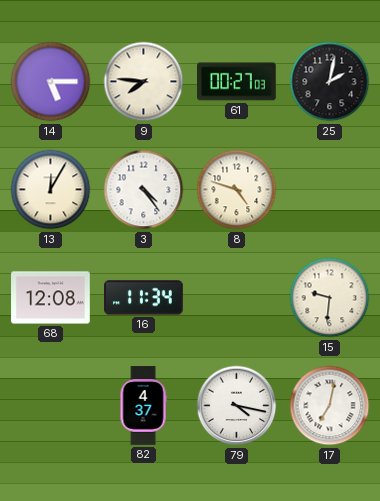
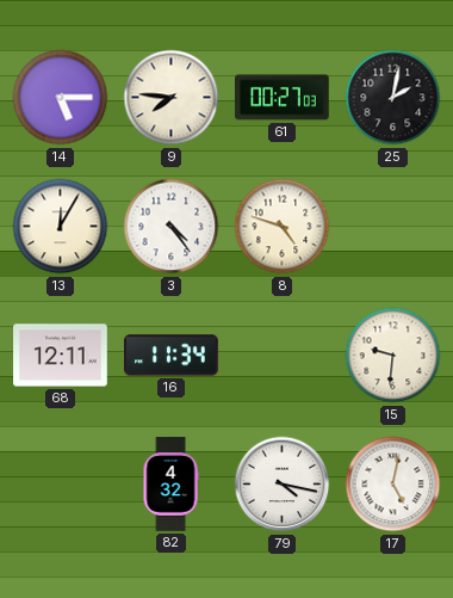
68: 12:08 -> 12:11 (61, 356)
82: 4:37 -> 4:32 (170, 485)
17: 7:02 -> 5:02 (393, 485)
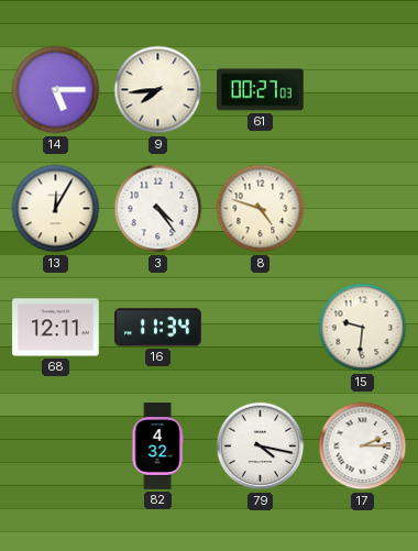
9: 7:46 -> 7:44 (158, 90)
25: 2:02 -> none (393, 98)
17: 5:02 -> 2:15 (363, 447)
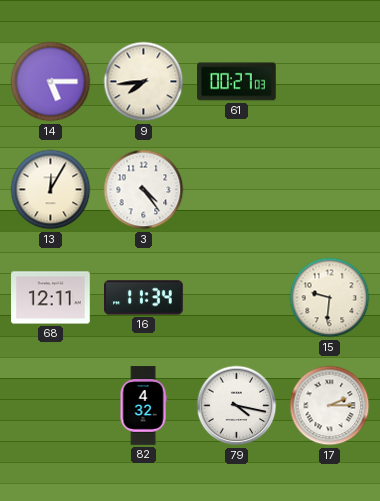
8: 4:48 -> none (261, 209)
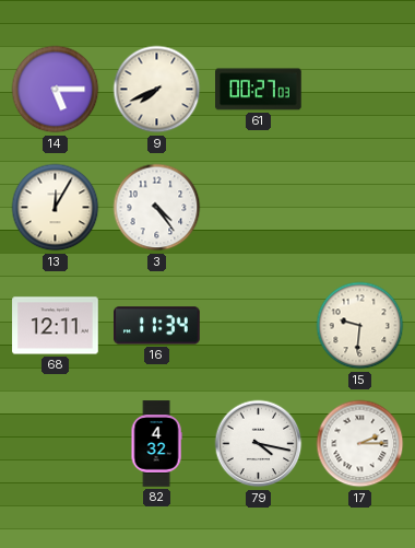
9: 7:44 -> 7:41 (157, 90)
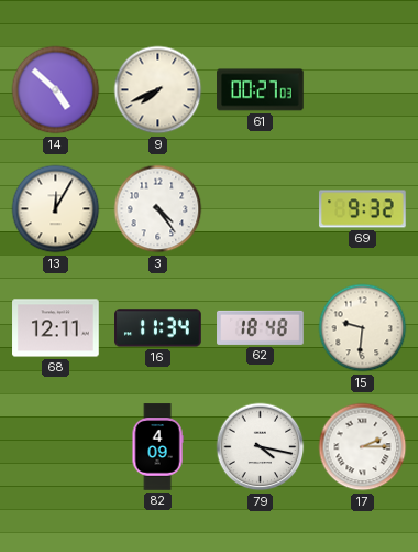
14: 5:15 -> 4:52 (56, 90)
69: none -> 9:32 (363, 209)
62: none -> 18:48 (261, 327)
82: 4:32 -> 4:09 (157, 447)
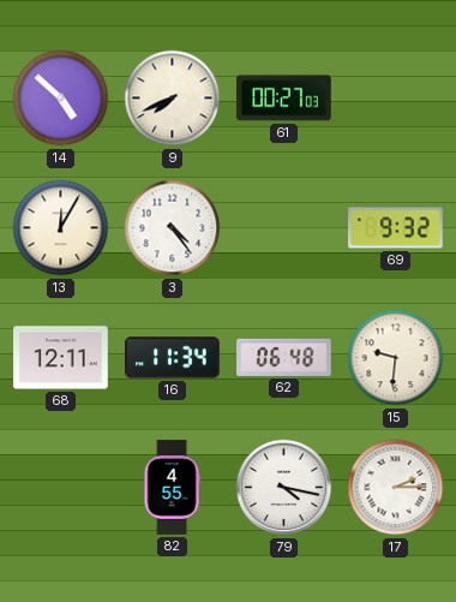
62: 18:48 -> 06:48 (284, 357)
82: 4:09 -> 4:55 (172, 488)
